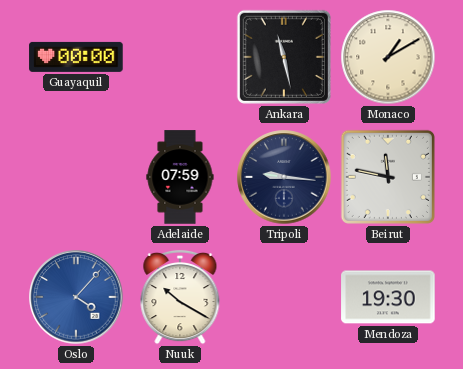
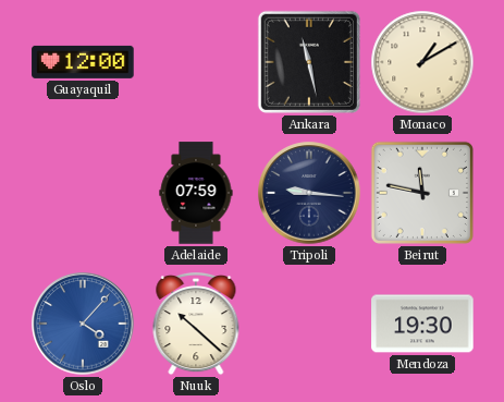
Guayaquil: 00:00 -> 12:00 (83, 62)
Nuuk: 10:20 -> 10:22 (196, 324)
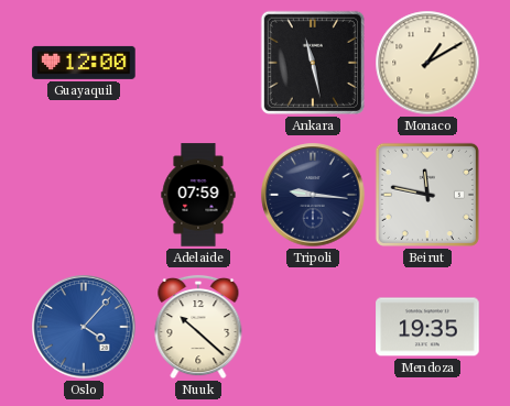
Mendoza: 19:30 -> 19:35 (427, 327)
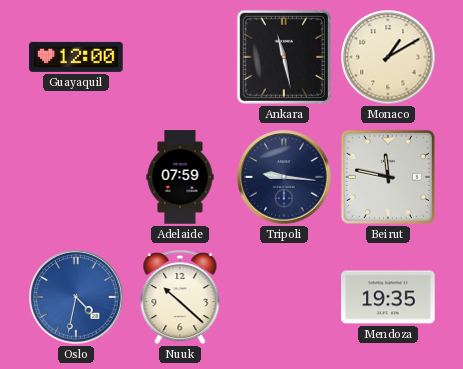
Oslo: 4:07 -> 4:32 (76, 297)
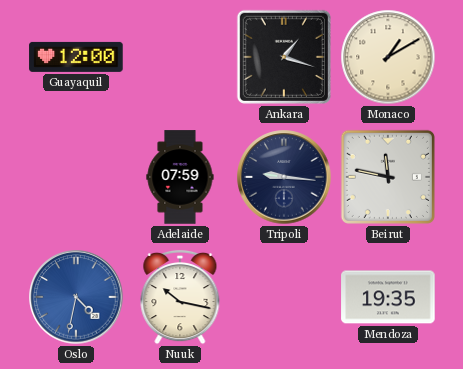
Ankara: 11:28 -> 1:18 (284, 57)
Nuuk: 10:22 -> 10:17 (180, 297)
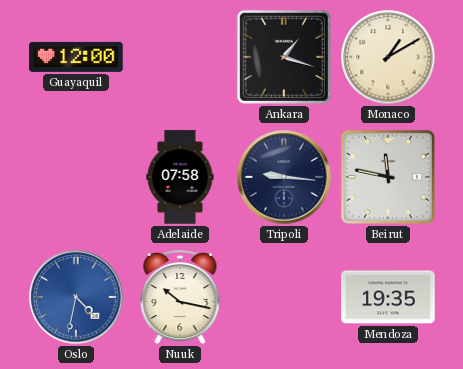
Adelaide: 07:59 -> 07:58 (180, 177)
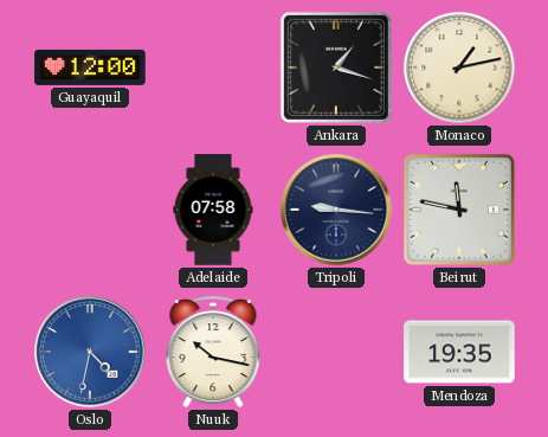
Monaco: 1:10 -> 1:13 (459, 68)
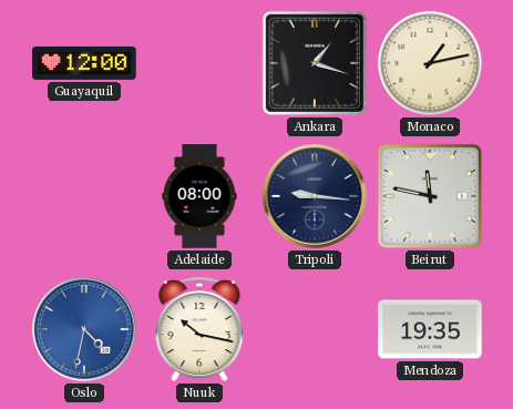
Adelaide: 07:58 -> 08:00 (199, 196)
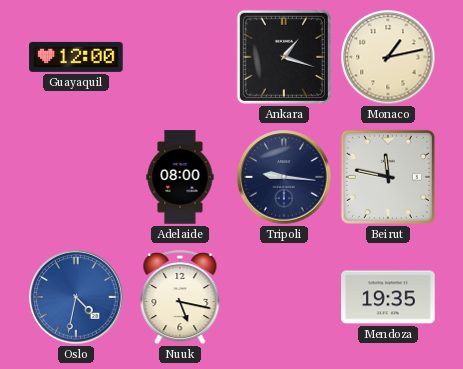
Nuuk: 10:17 -> 5:17 (180, 297)
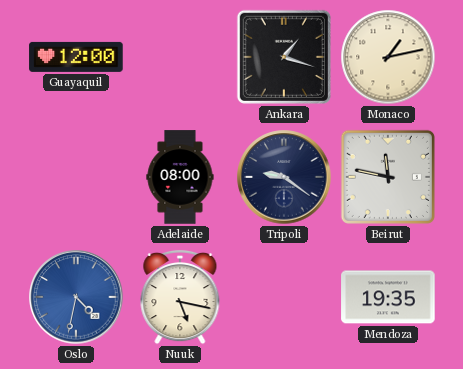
Tripoli: 9:16 -> 9:21 (284, 177)
